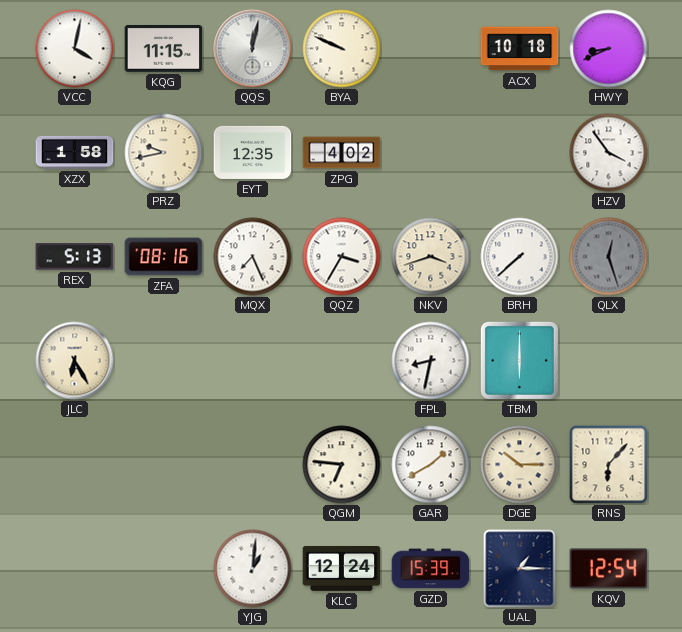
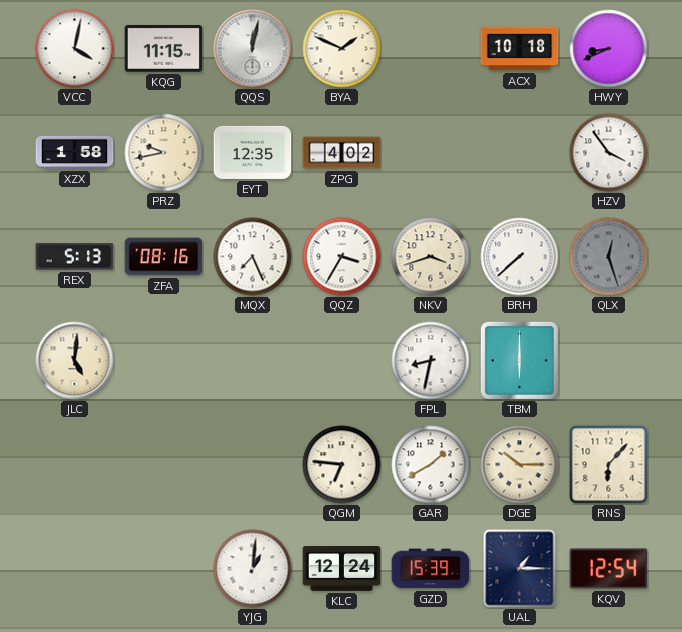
BYA: 9:49 -> 1:49 (342, 49)
JLC: 6:25 -> 5:01 (75, 361)
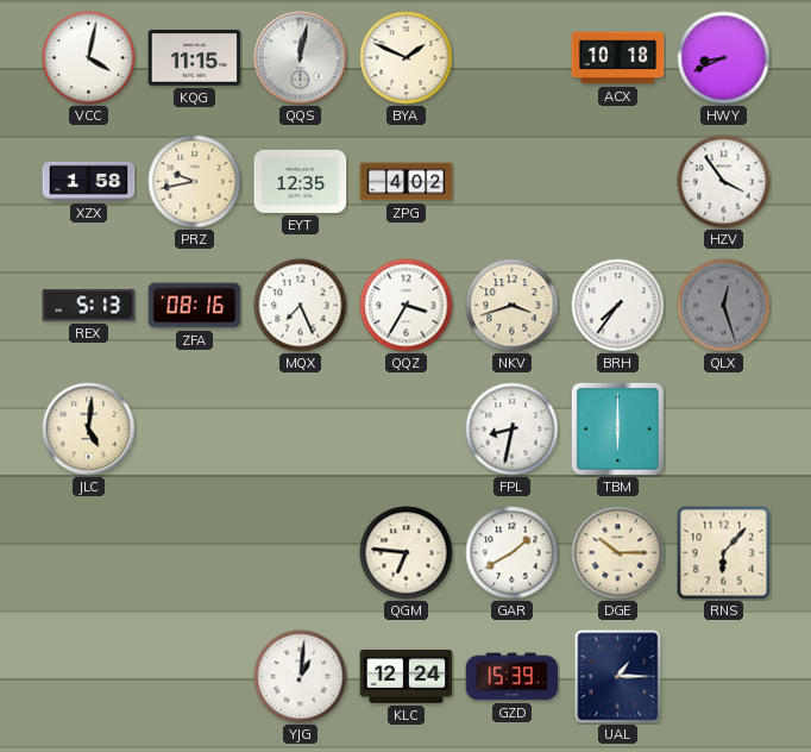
BRH: 7:38 -> 7:36 (618, 306)
KQV: 12:54 -> none (609, 569)
